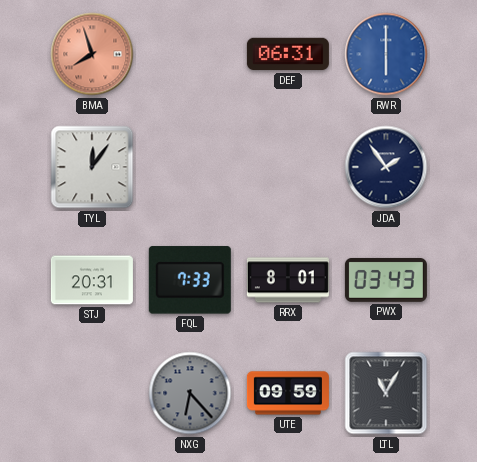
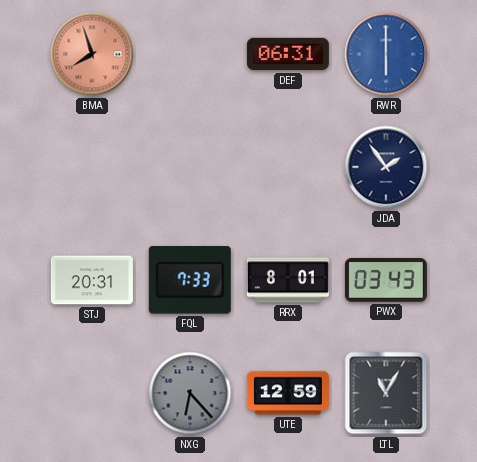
TYL: 12:06 -> none (92, 167)
UTE: 09:59 -> 12:59 (288, 393)
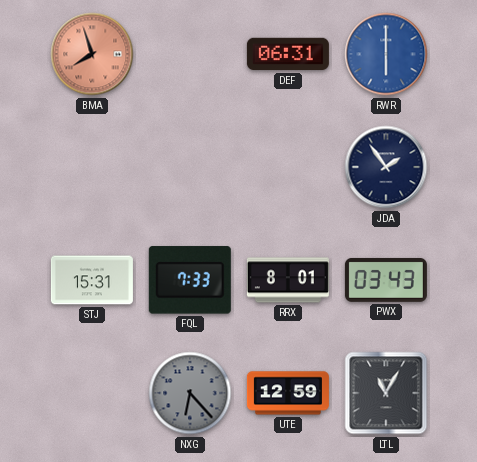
STJ: 20:31 -> 15:31 (92, 280)
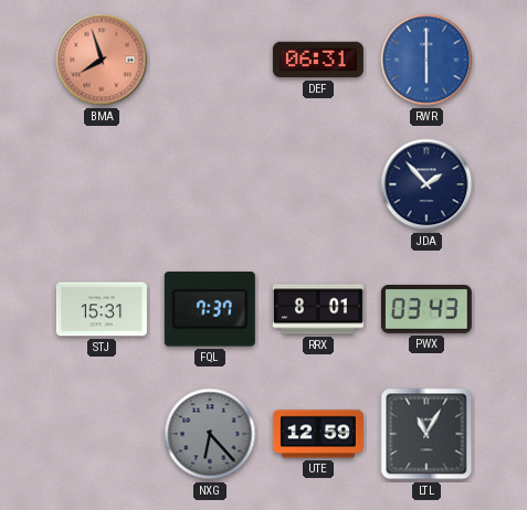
JDA: 1:54 -> 1:53 (426, 184)
FQL: 7:33 -> 7:37 (210, 309)
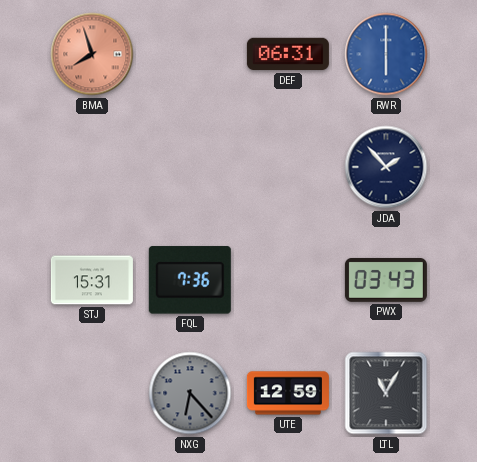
FQL: 7:37 -> 7:36 (190, 280)
RRX: 8:01 -> none (318, 309)
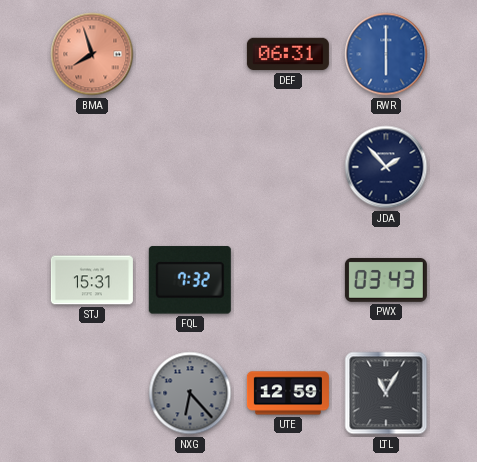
FQL: 7:36 -> 7:32 (190, 280)
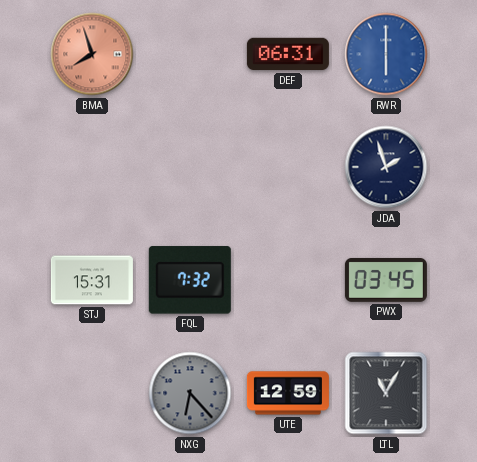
JDA: 1:53 -> 1:57 (386, 167)
PWX: 03:43 -> 03:45 (386, 280)
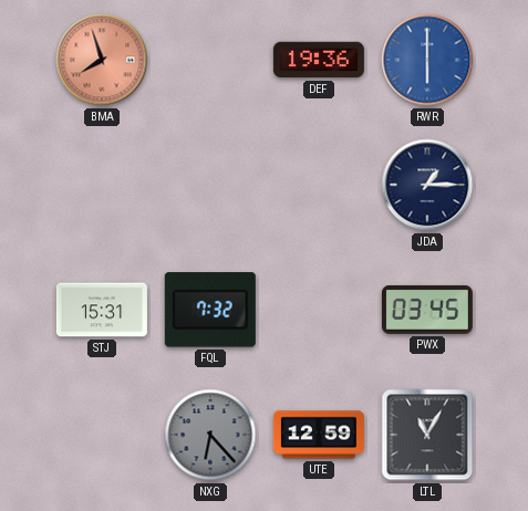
DEF: 06:31 -> 19:36 (319, 60)
JDA: 1:57 -> 1:15 (427, 185)
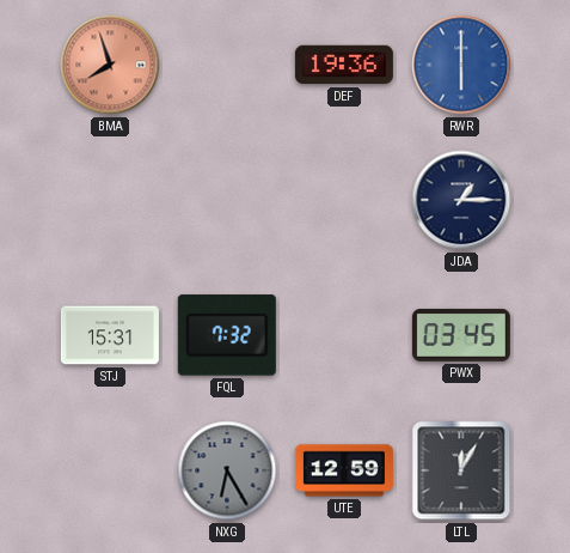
NXG: 6:23 -> 6:25 (227, 470)
LTL: 11:05 -> 12:05 (461, 470)
